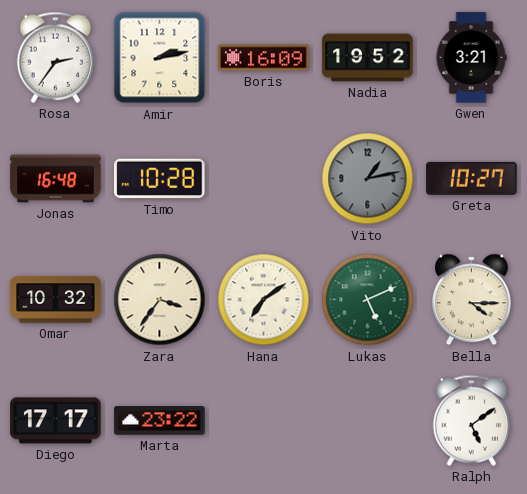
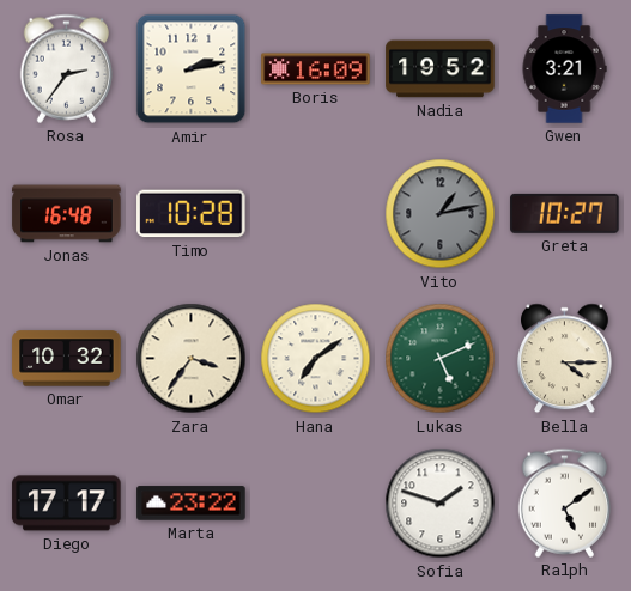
Sofia: none -> 1:48 (441, 504)
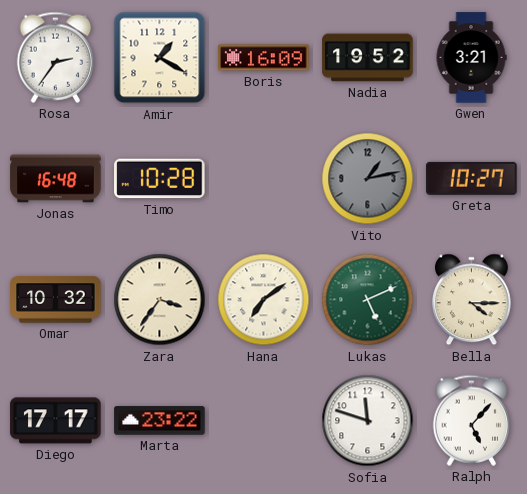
Amir: 2:13 -> 1:20 (160, 58)
Sofia: 1:48 -> 11:48 (368, 421)
Ralph: 5:09 -> 5:07 (472, 420)
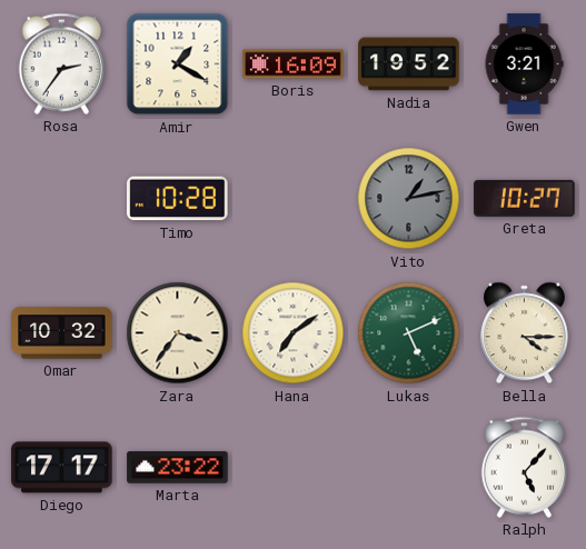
Jonas: 16:48 -> none (56, 179)
Sofia: 11:48 -> none (368, 421)
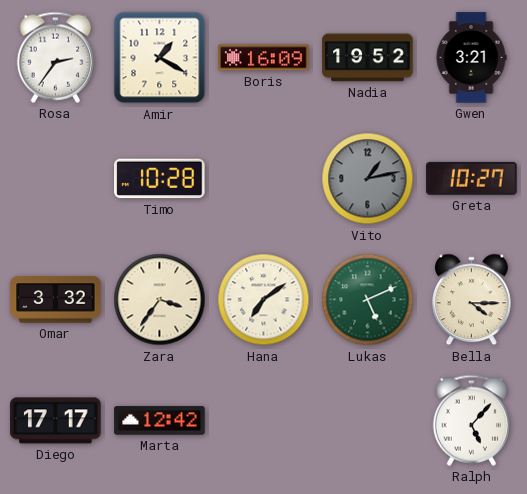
Omar: 10:32 -> 3:32 (56, 300)
Marta: 23:22 -> 12:42 (160, 421)
